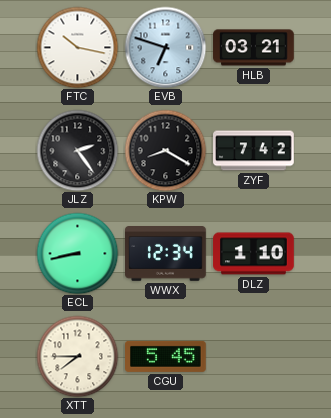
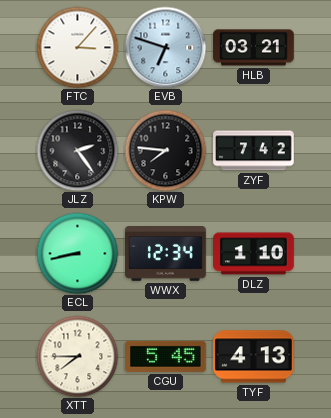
FTC: 10:17 -> 3:07 (77, 47)
KPW: 8:20 -> 7:46 (165, 150)
TYF: none -> 4:13 (254, 357)
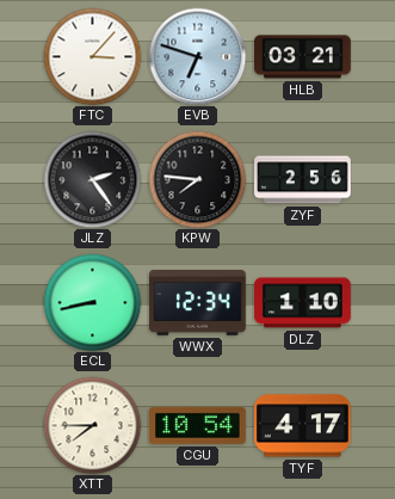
ZYF: 7:42 -> 2:56 (303, 180)
CGU: 5:45 -> 10:54 (198, 425)
TYF: 4:13 -> 4:17 (303, 426)
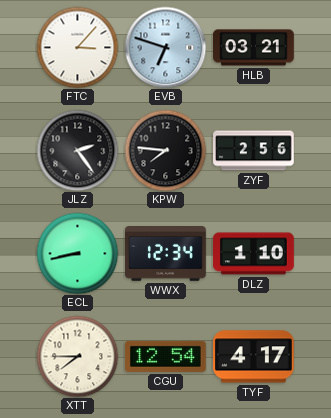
CGU: 10:54 -> 12:54 (166, 356)
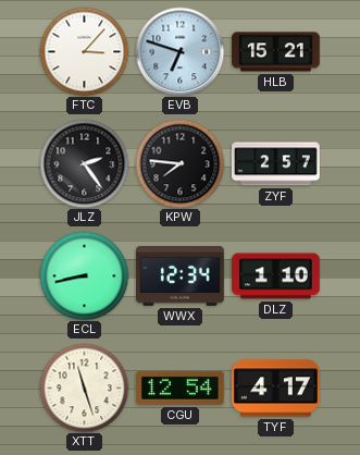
HLB: 03:21 -> 15:21 (276, 52)
ZYF: 2:56 -> 2:57 (276, 164)
XTT: 7:45 -> 11:27 (84, 388)
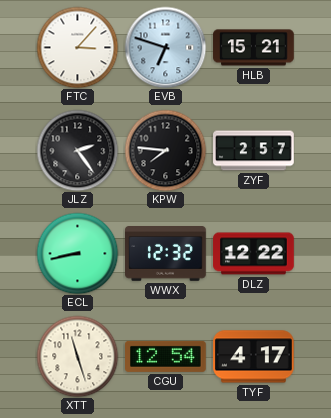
WWX: 12:34 -> 12:32 (166, 254)
DLZ: 1:10 -> 12:22 (254, 254)
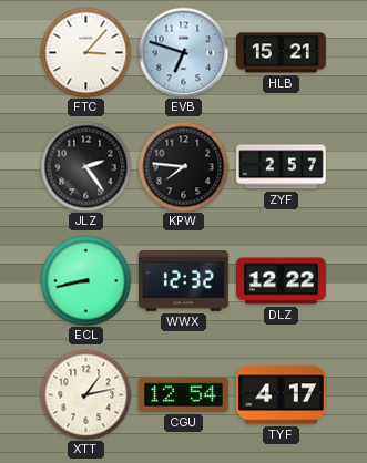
XTT: 11:27 -> 1:13 (85, 394)
